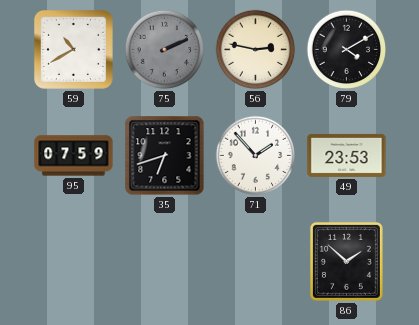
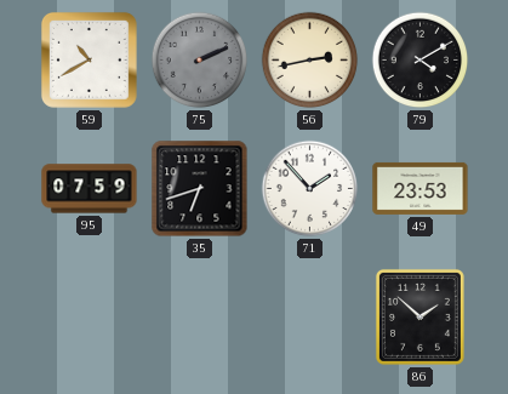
56: 2:47 -> 2:43 (310, 61)
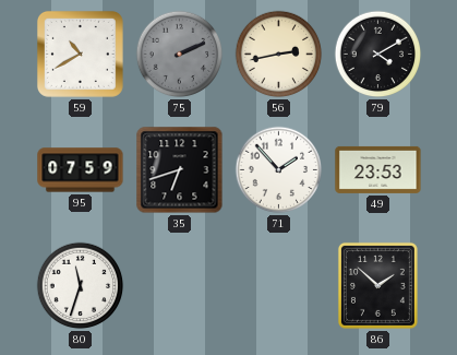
80: none -> 11:33 (81, 286)
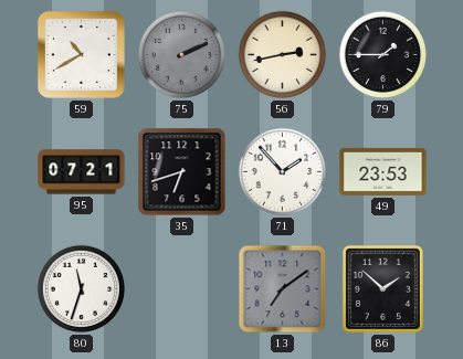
79: 4:10 -> 1:45 (383, 55)
95: 07:59 -> 07:21 (82, 172)
13: none -> 7:09 (283, 289)
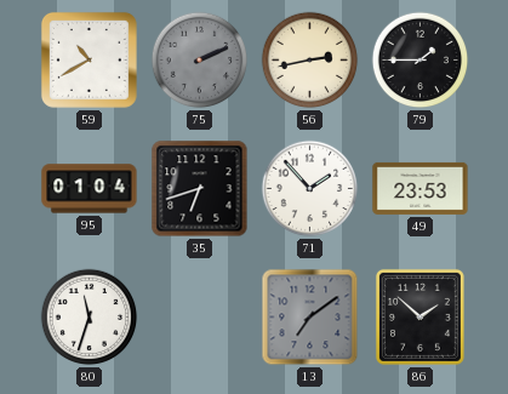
95: 07:21 -> 01:04 (90, 189)
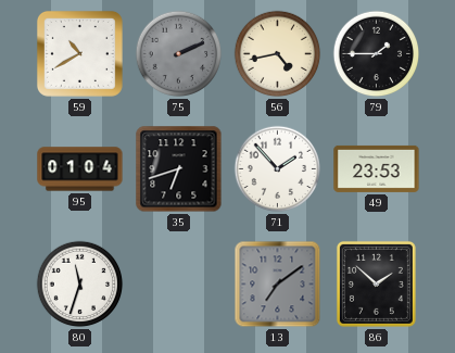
56: 2:43 -> 4:43 (278, 54)
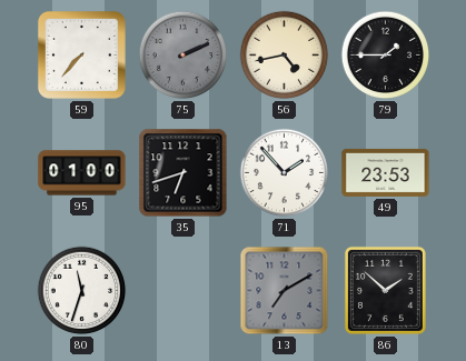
59: 10:40 -> 7:37 (81, 54)
95: 01:04 -> 01:00 (82, 173)
13: 7:09 -> 7:10 (285, 291)
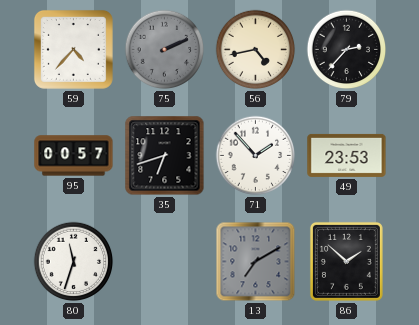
59: 7:37 -> 4:37 (73, 49)
79: 1:45 -> 2:37 (347, 50)
95: 01:00 -> 00:57 (74, 156)
